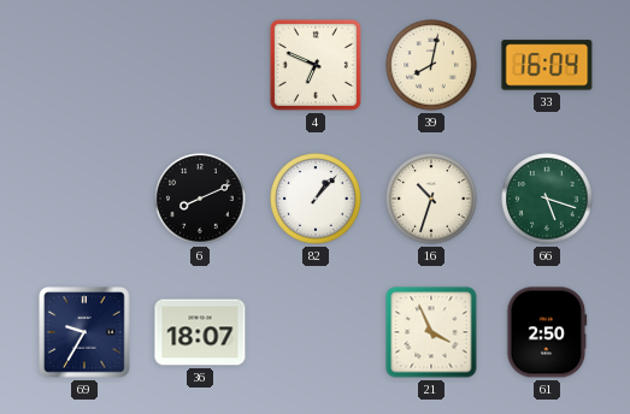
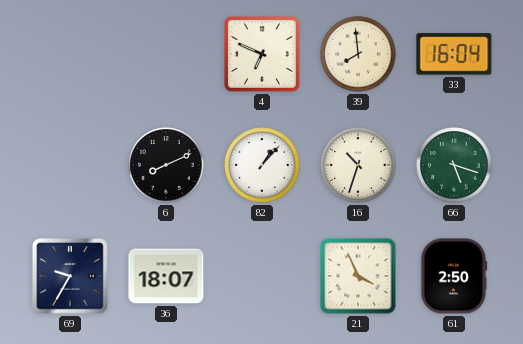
39: 8:02 -> 7:59 (358, 54)
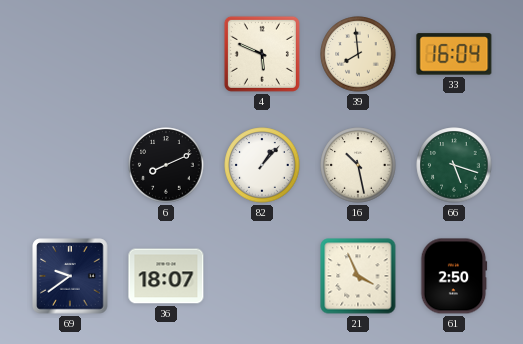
4: 6:49 -> 5:49 (262, 54)
16: 10:33 -> 10:28 (358, 165)
69: 9:35 -> 9:39 (70, 276)
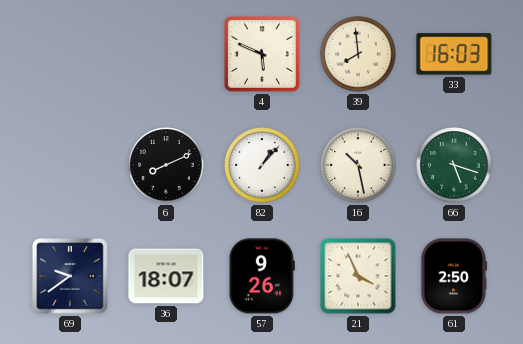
33: 16:04 -> 16:03 (454, 54)
57: none -> 9:26 (262, 276)
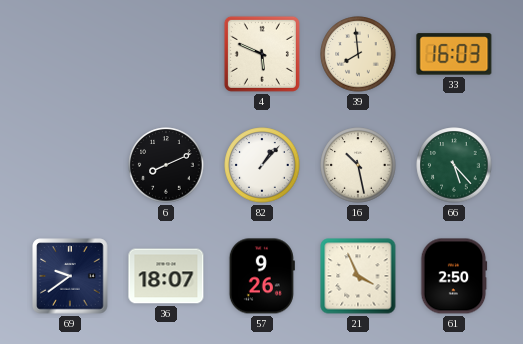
66: 5:18 -> 5:23 (454, 165)
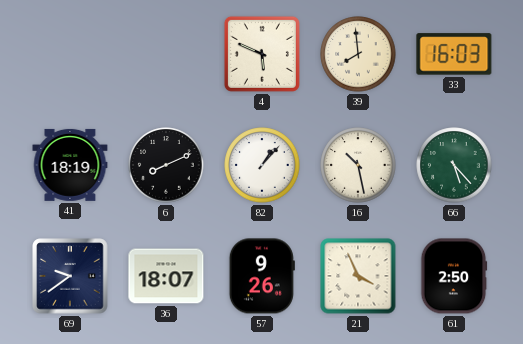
41: none -> 18:19 (70, 165)
